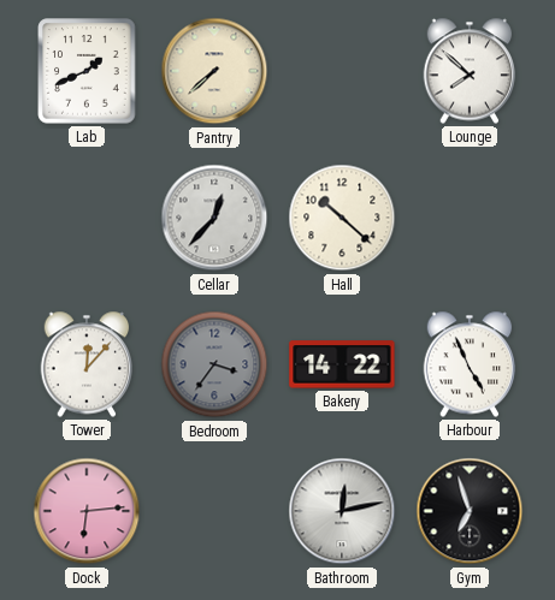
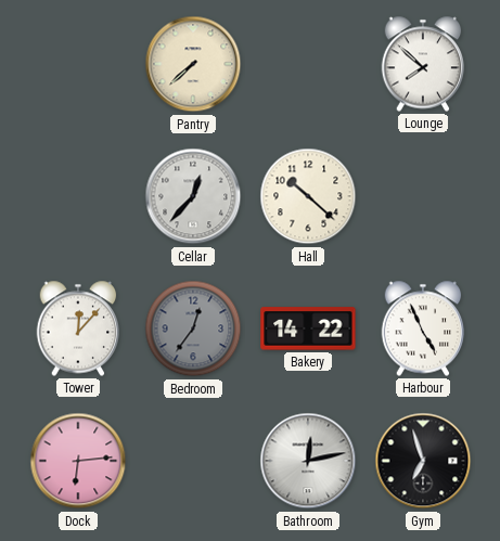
Lab: 1:41 -> none (87, 71)
Bedroom: 3:36 -> 12:36 (193, 329)
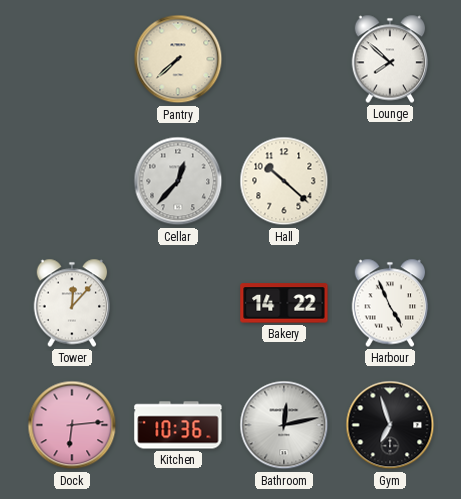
Bedroom: 12:36 -> none (193, 329)
Kitchen: none -> 10:36 (178, 425)
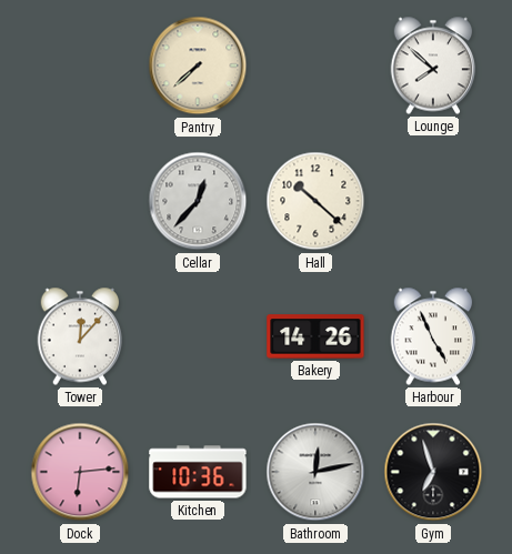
Bakery: 14:22 -> 14:26 (315, 336)
